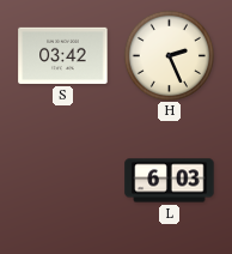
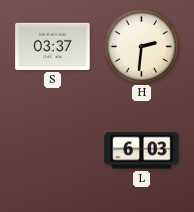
S: 03:42 -> 03:37 (53, 46)
H: 2:26 -> 2:31 (141, 46)
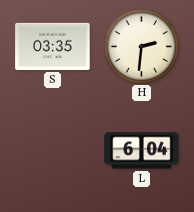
S: 03:37 -> 03:35 (53, 46)
L: 6:03 -> 6:04 (142, 151)
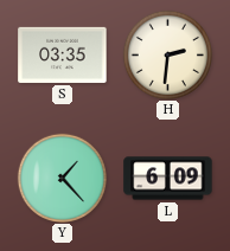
Y: none -> 1:23 (62, 178)
L: 6:04 -> 6:09 (168, 179)
